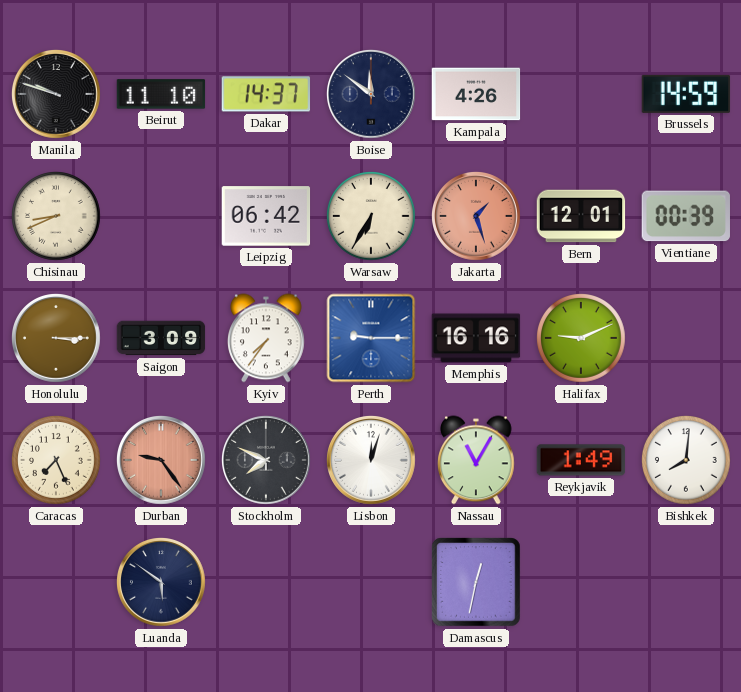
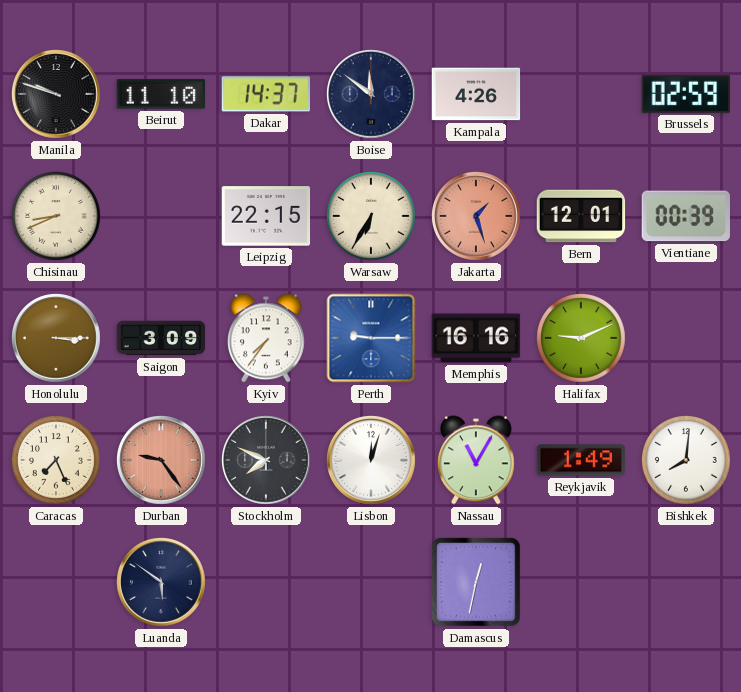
Brussels: 14:59 -> 02:59 (686, 94)
Leipzig: 06:42 -> 22:15 (266, 216)
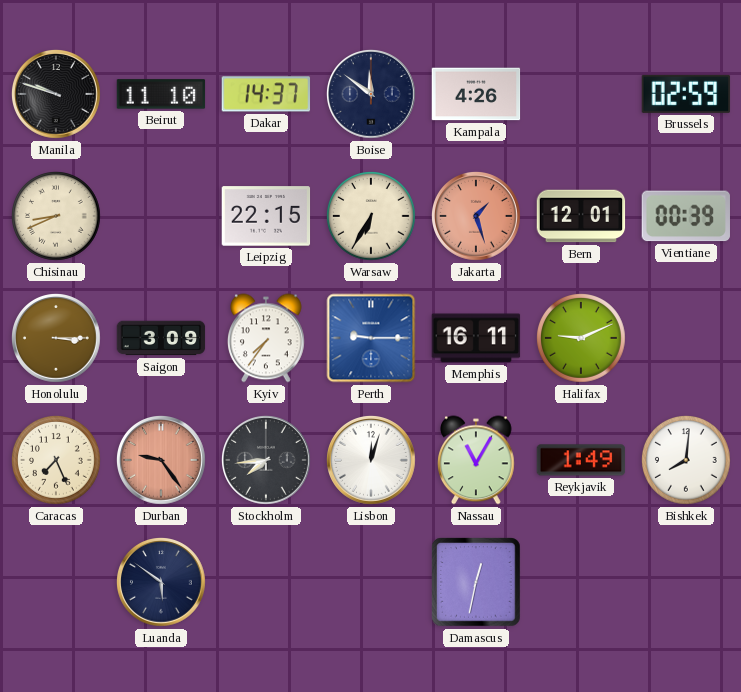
Memphis: 16:16 -> 16:11 (476, 338)
Stockholm: 7:49 -> 7:44 (267, 461)
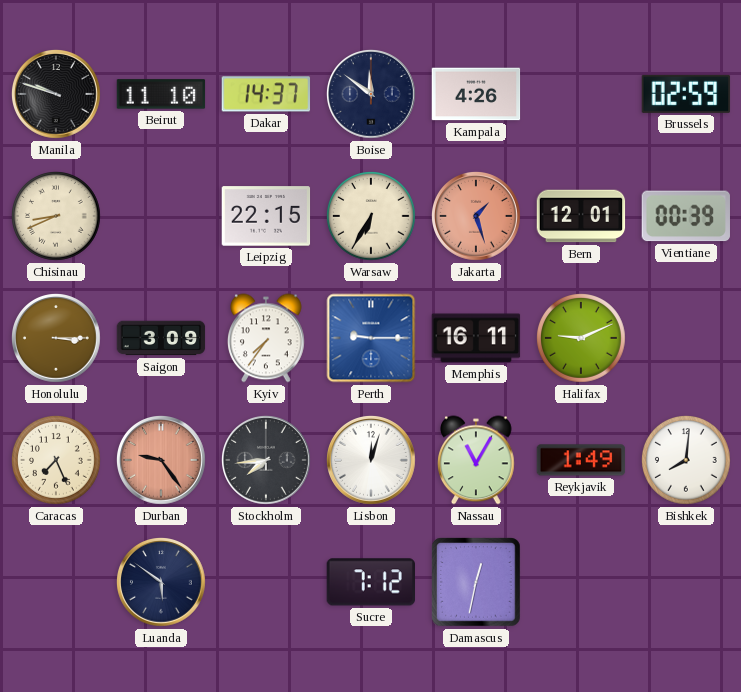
Sucre: none -> 7:12 (370, 582)
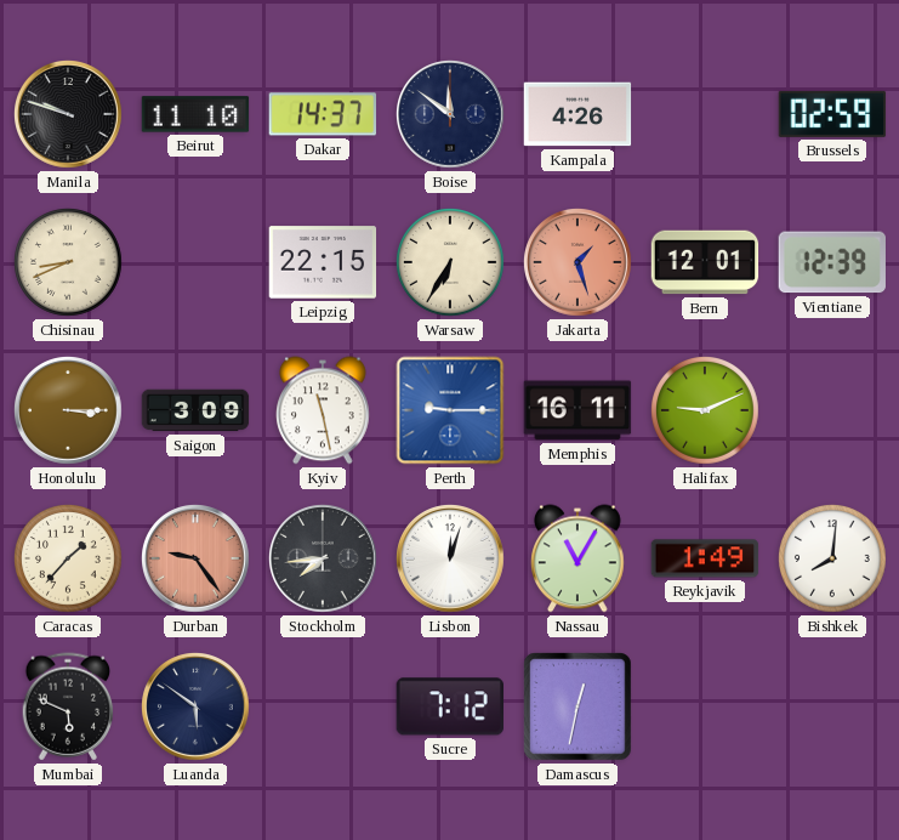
Vientiane: 00:39 -> 12:39 (831, 262)
Kyiv: 7:36 -> 11:28 (324, 410)
Caracas: 7:26 -> 1:37 (69, 560)
Mumbai: none -> 5:49 (68, 706)
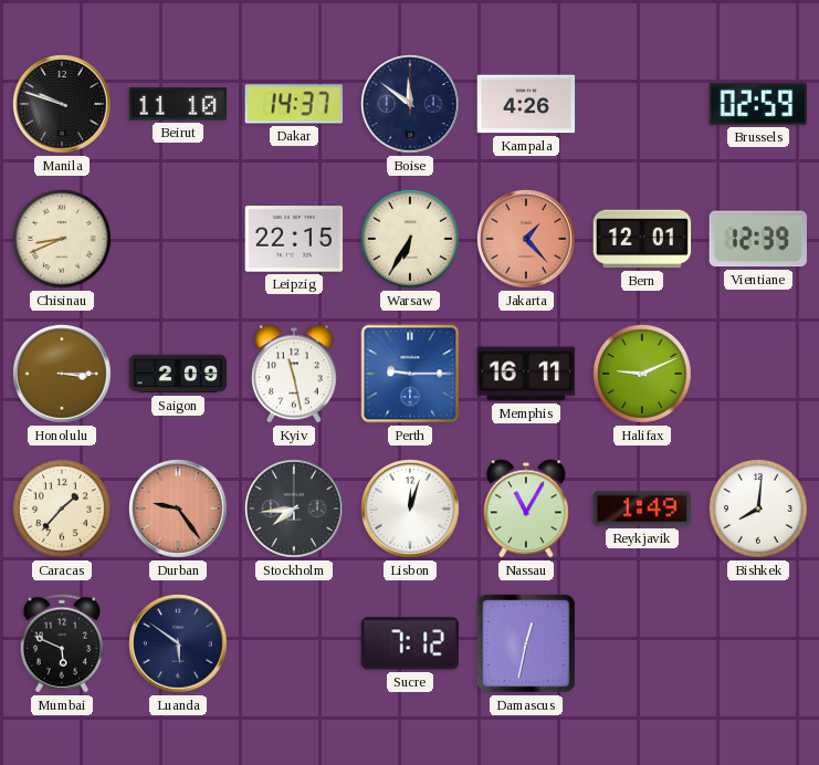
Jakarta: 1:27 -> 1:23 (527, 240)
Saigon: 3:09 -> 2:09 (178, 374)
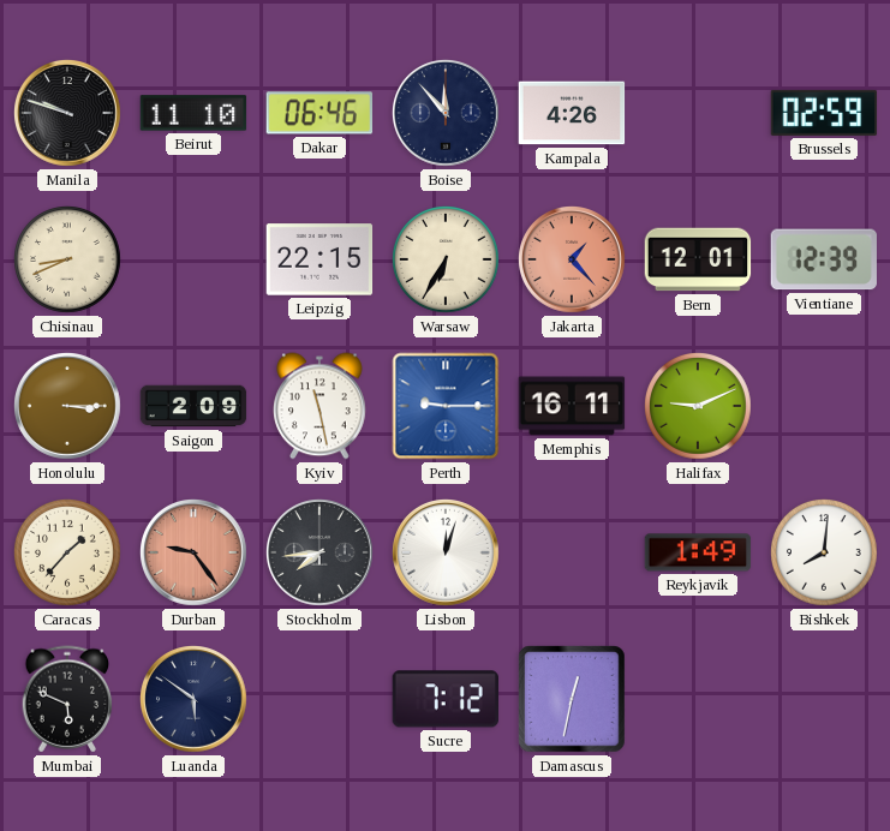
Dakar: 14:37 -> 06:46 (319, 113)
Boise: 11:51 -> 11:53 (447, 114)
Nassau: 11:05 -> none (527, 509)
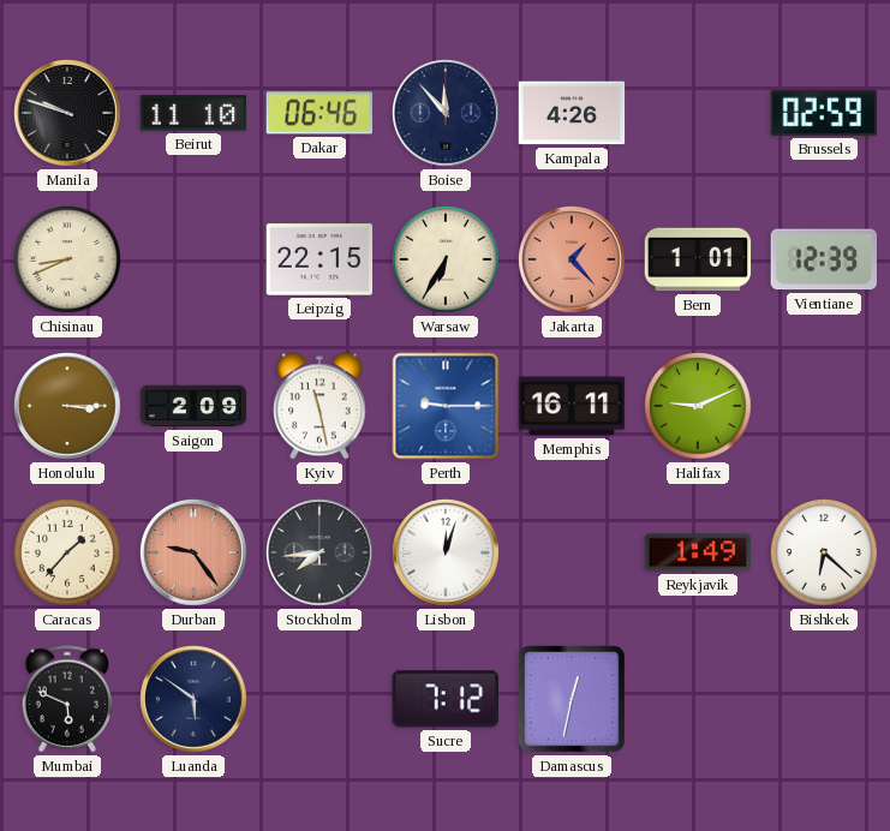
Bern: 12:01 -> 1:01 (698, 259)
Bishkek: 8:01 -> 6:22 (825, 554)
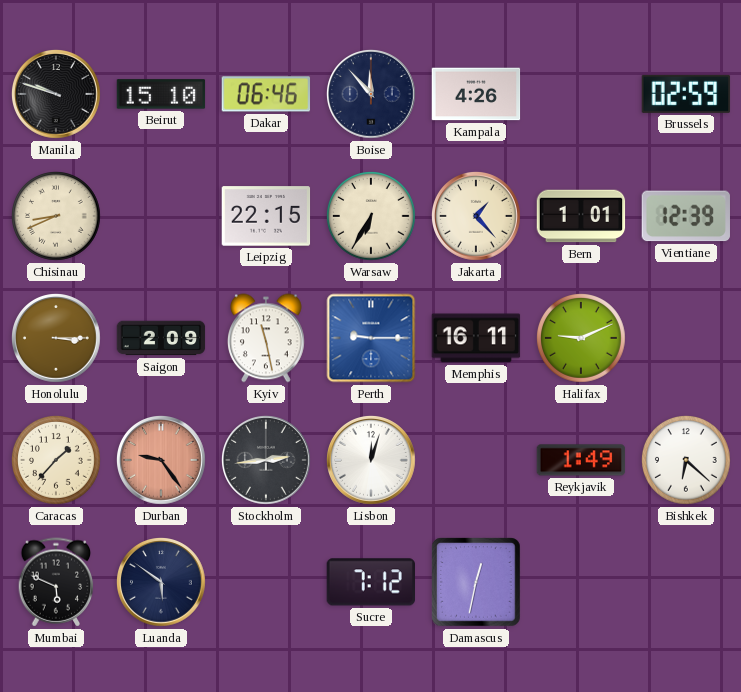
Beirut: 11:10 -> 15:10 (161, 94)
Jakarta dial: salmon -> cream (477, 217)
Stockholm: 7:44 -> 2:44 (267, 461)
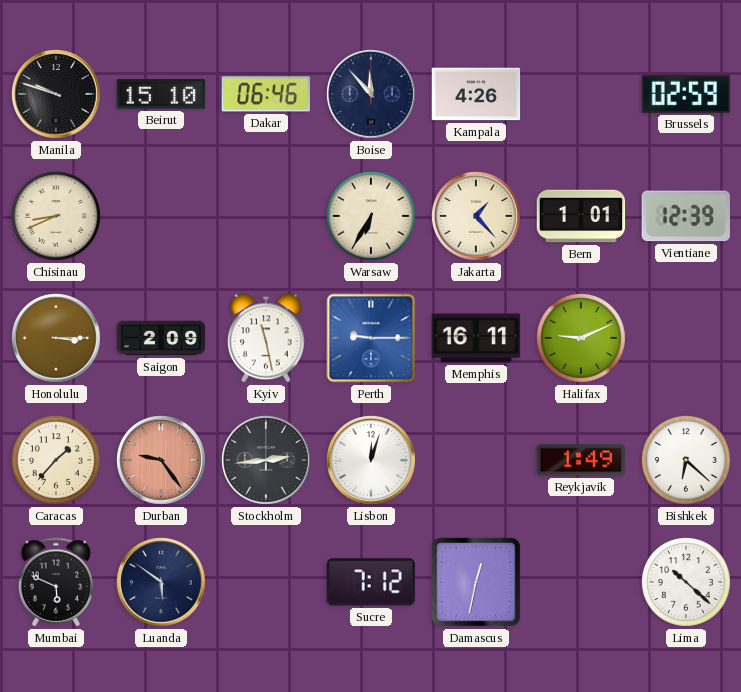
Leipzig: 22:15 -> none (266, 216)
Lima: none -> 10:22 (687, 583)
